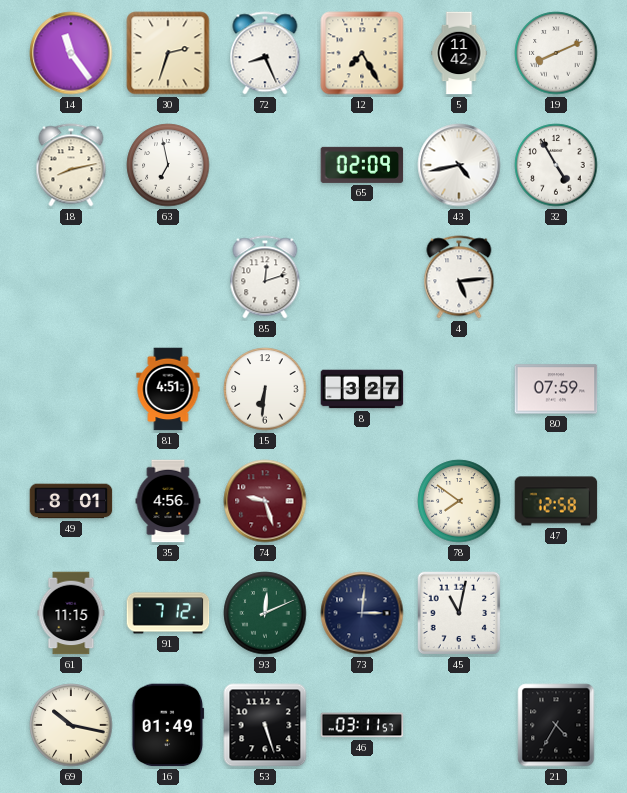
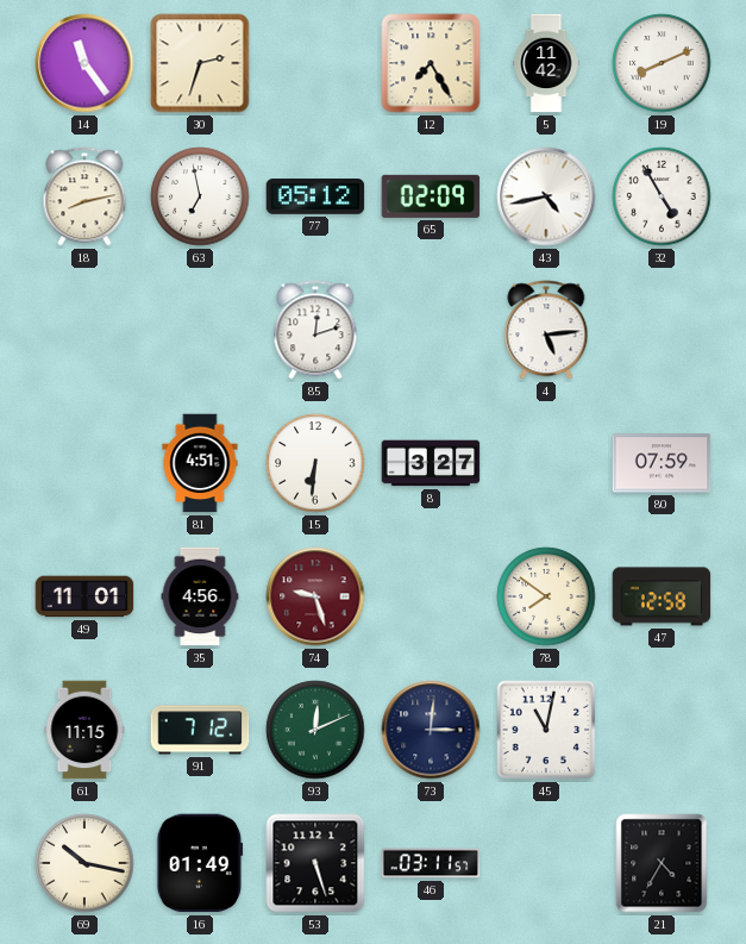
72: 8:26 -> none (265, 53)
77: none -> 05:12 (315, 198)
49: 8:01 -> 11:01 (84, 596)
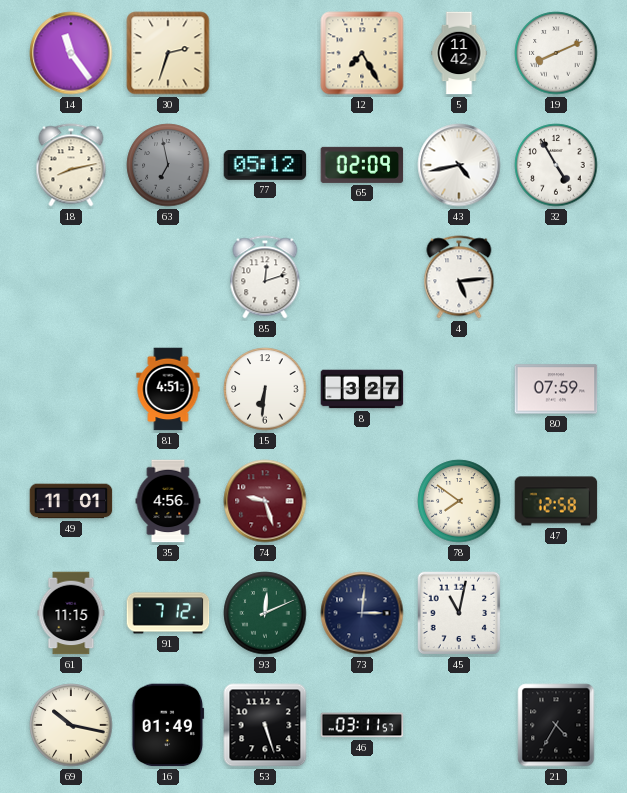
63 dial: white -> grey (168, 165)
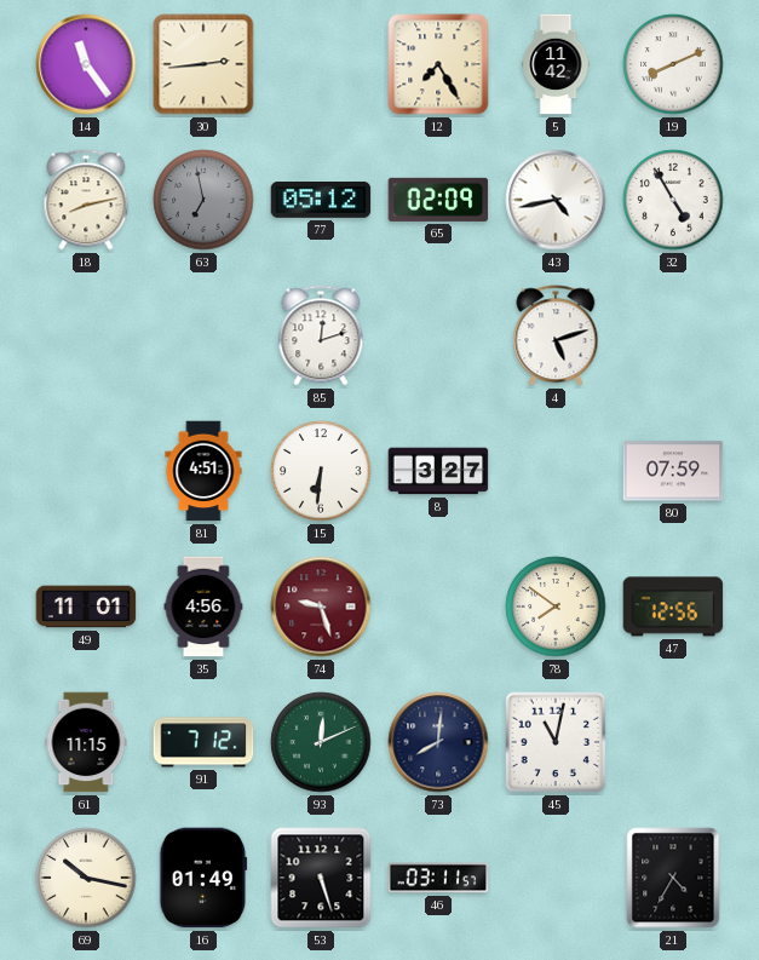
30: 2:33 -> 2:44 (203, 64)
4: 5:14 -> 5:12 (556, 335)
47: 12:58 -> 12:56 (673, 607)
73: 3:01 -> 8:01 (438, 742)
